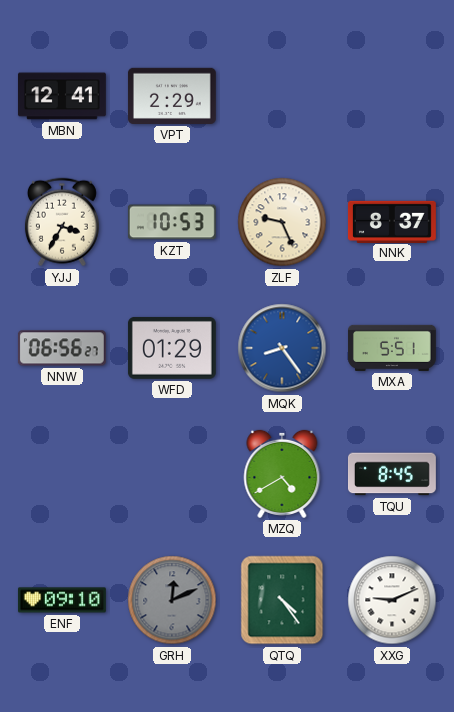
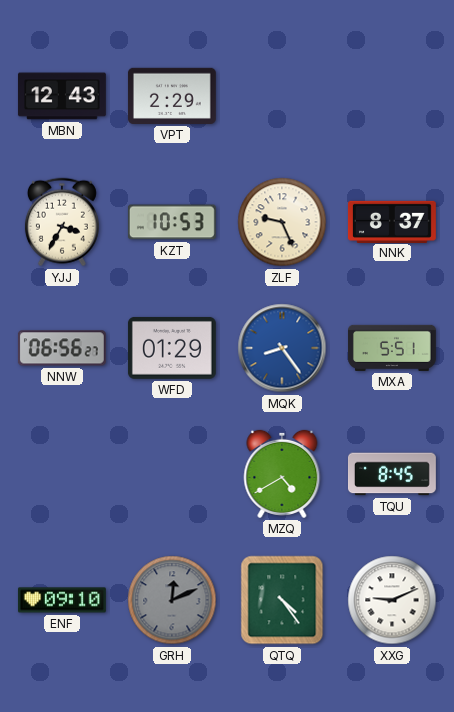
MBN: 12:41 -> 12:43 (62, 96)
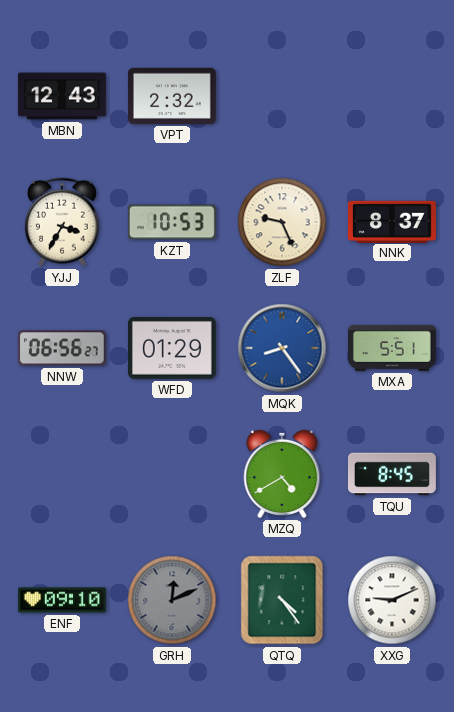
VPT: 2:29 -> 2:32 (172, 96)
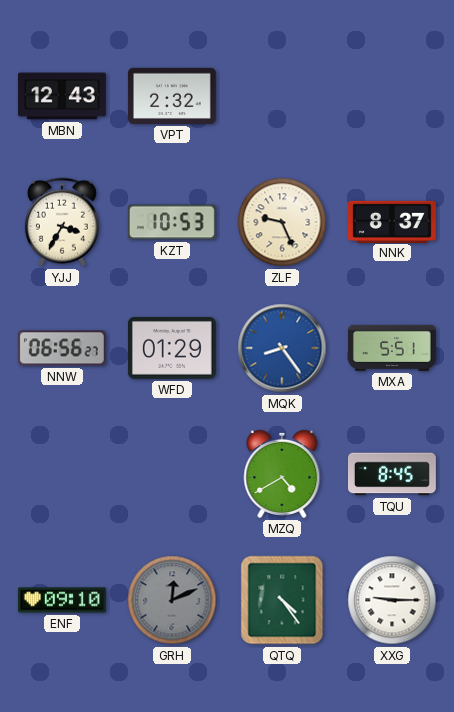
XXG: 9:11 -> 9:15 (392, 600)
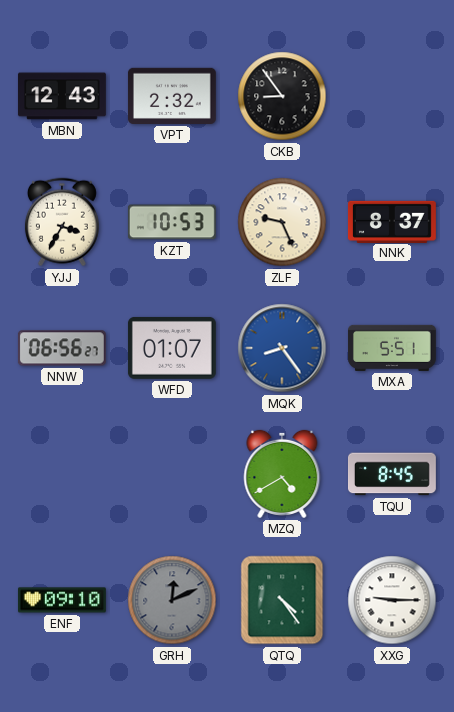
CKB: none -> 8:54 (282, 96)
WFD: 01:29 -> 01:07 (172, 348)
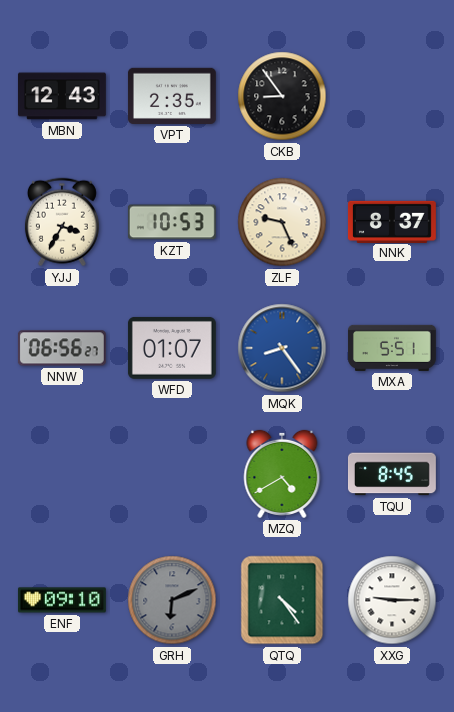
VPT: 2:32 -> 2:35 (172, 96)
GRH: 12:11 -> 6:11 (172, 600)
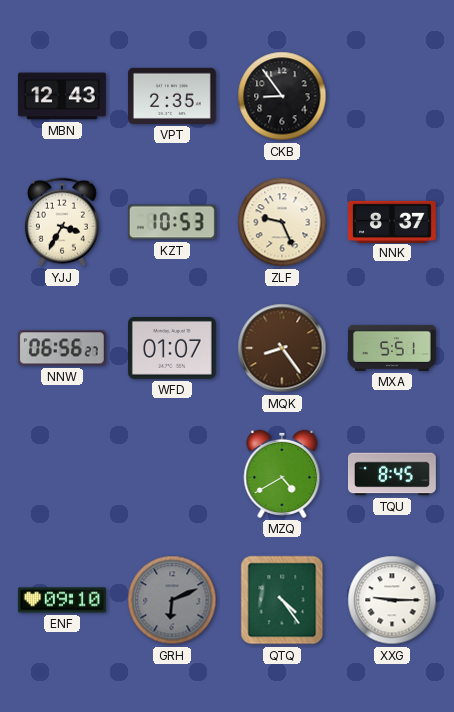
MQK dial: blue -> brown (282, 348)
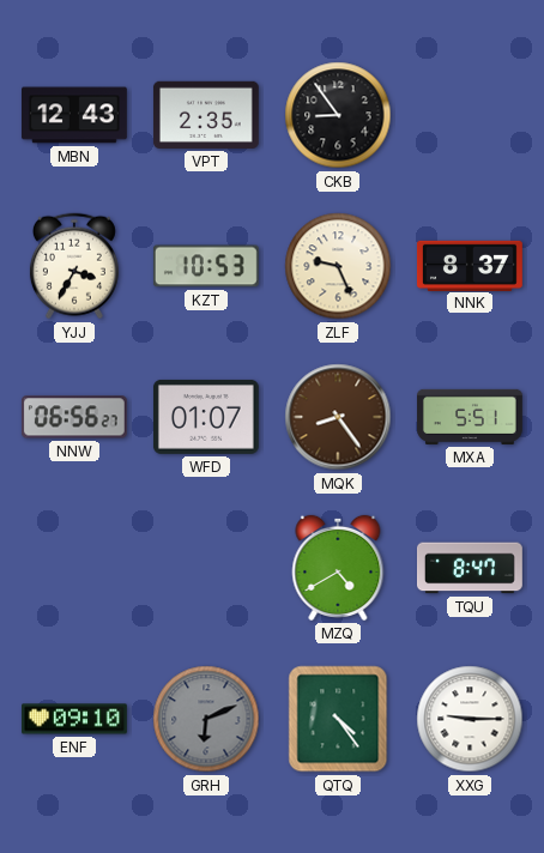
TQU: 8:45 -> 8:47 (471, 568)
